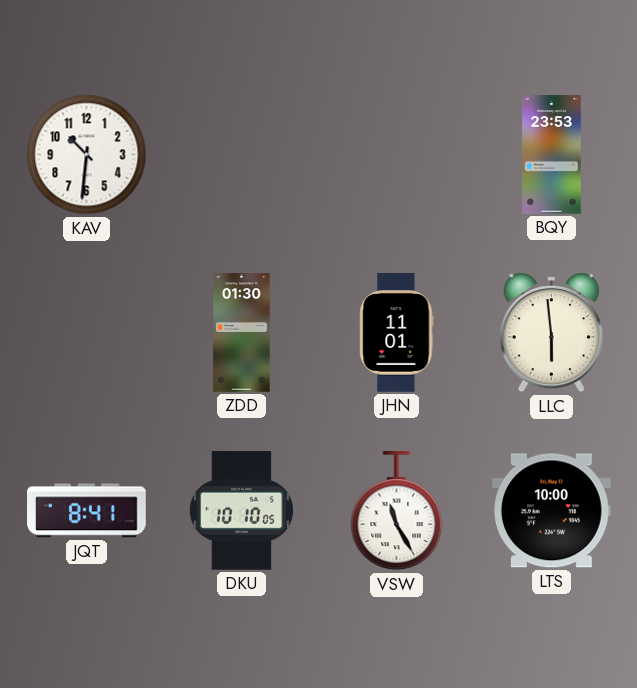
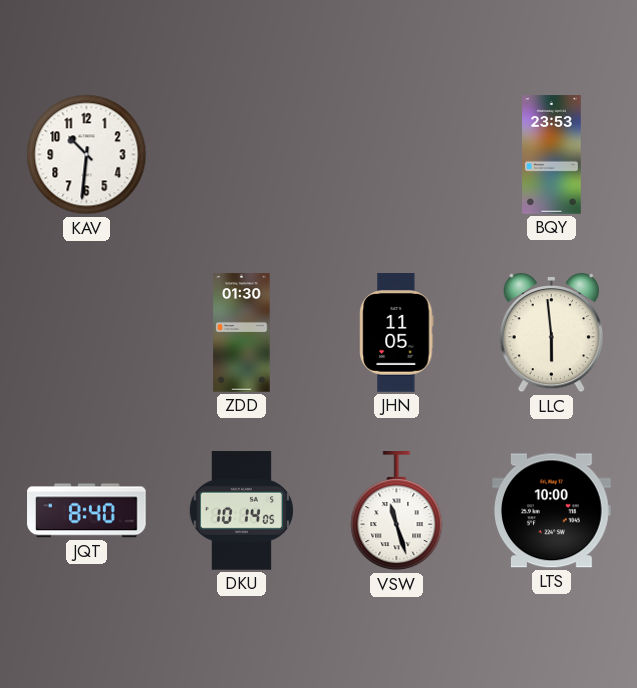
JHN: 11:01 -> 11:05 (397, 333)
JQT: 8:41 -> 8:40 (87, 511)
DKU: 10:10 -> 10:14 (241, 511)
VSW: 11:25 -> 11:27 (397, 511)
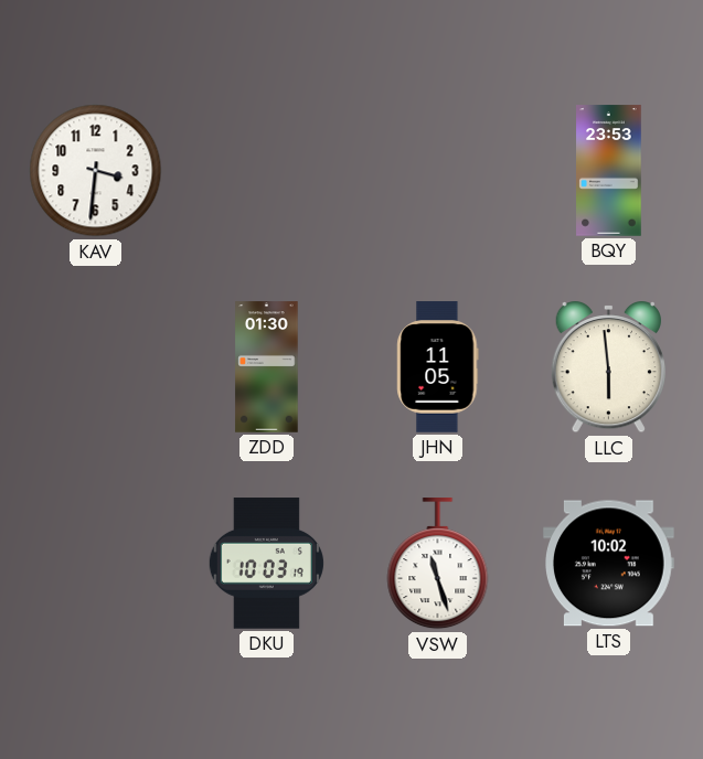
KAV: 10:31 -> 3:31 (96, 171)
JQT: 8:40 -> none (87, 511)
DKU: 10:14 -> 10:03 (266, 564)
LTS: 10:00 -> 10:02 (609, 564)
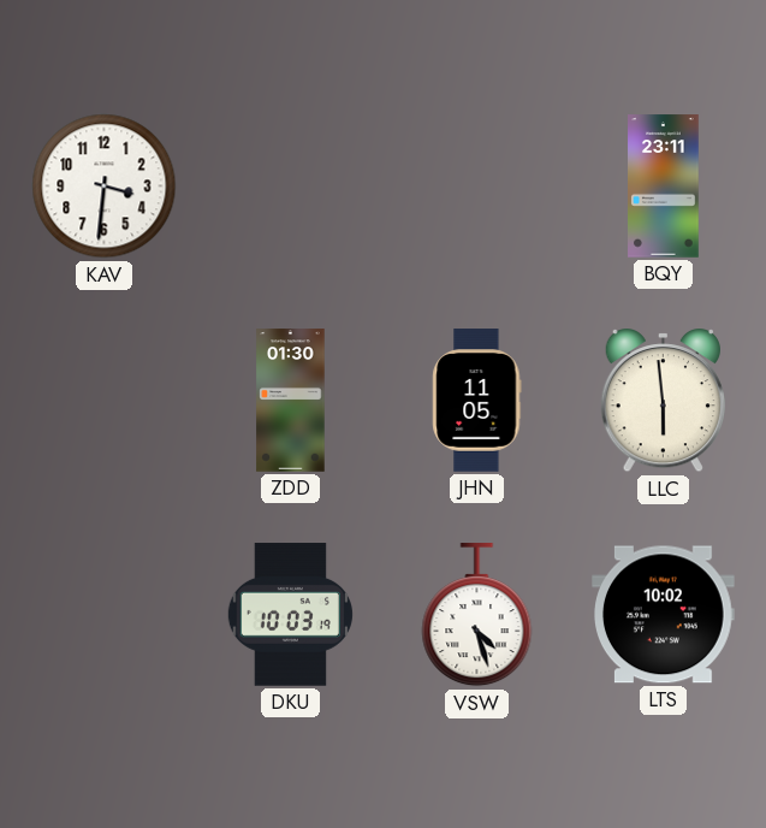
BQY: 23:53 -> 23:11 (664, 187)
VSW: 11:27 -> 4:27 (477, 615)
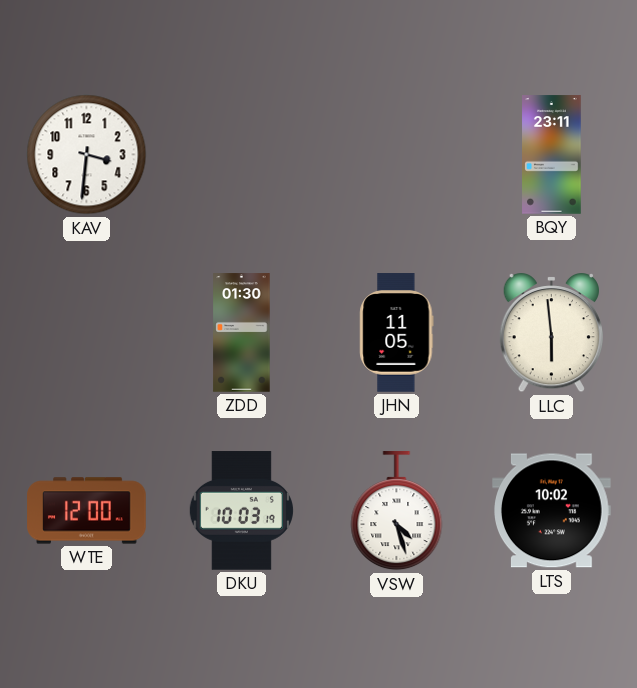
WTE: none -> 12:00 (87, 511)
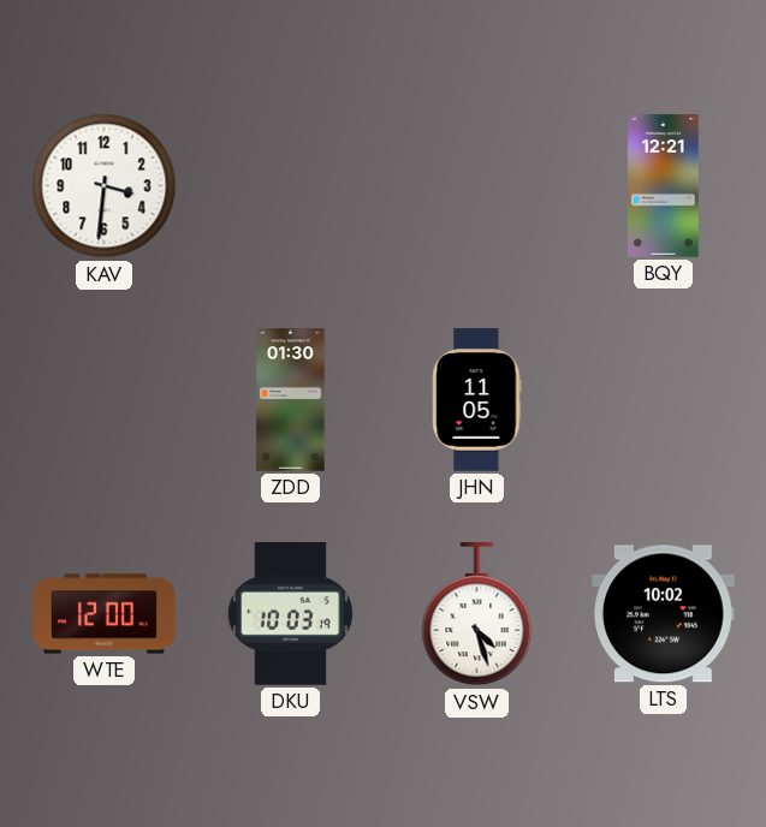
BQY: 23:11 -> 12:21 (664, 186)
LLC: 5:59 -> none (551, 334)
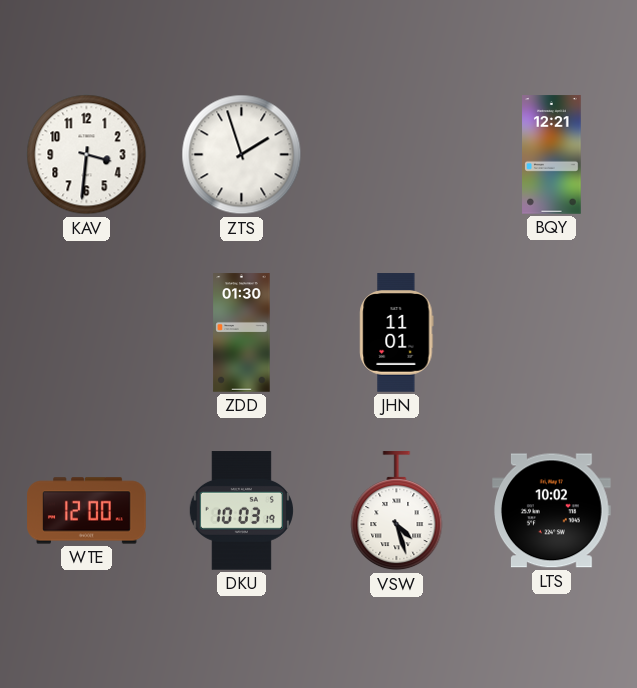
ZTS: none -> 1:57 (242, 155)
JHN: 11:05 -> 11:01 (397, 333)
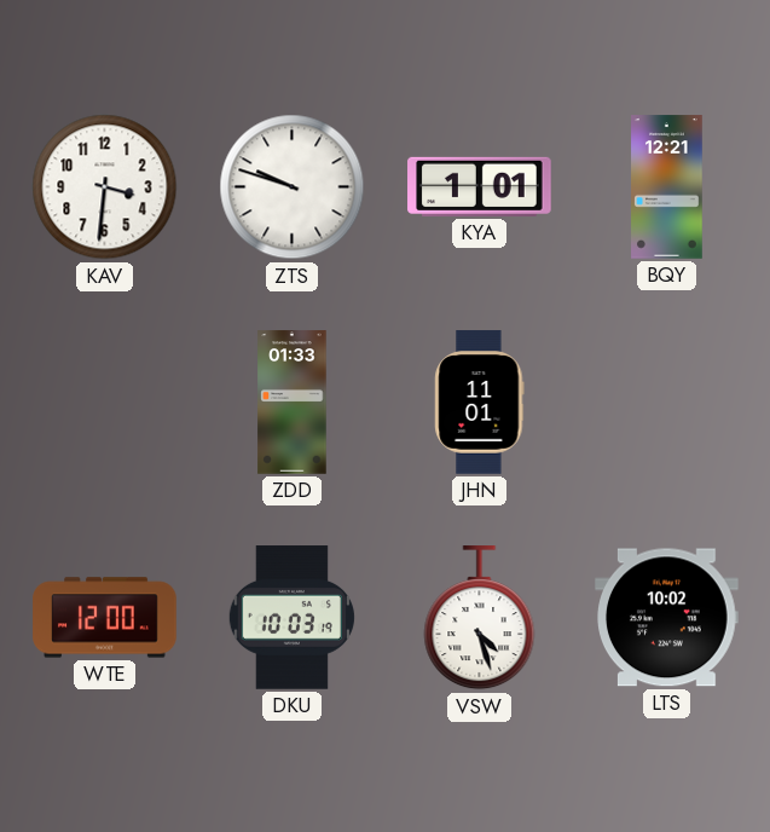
ZTS: 1:57 -> 9:48 (293, 187)
KYA: none -> 1:01 (480, 186)
ZDD: 01:30 -> 01:33 (293, 403)
